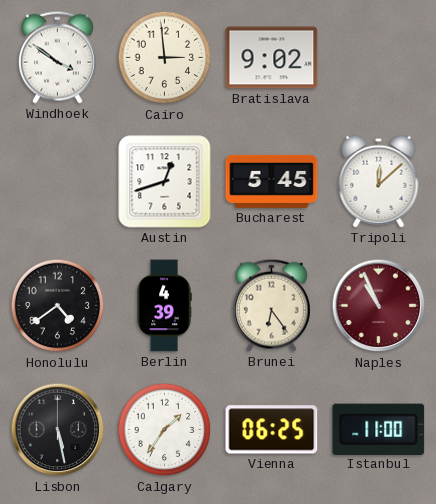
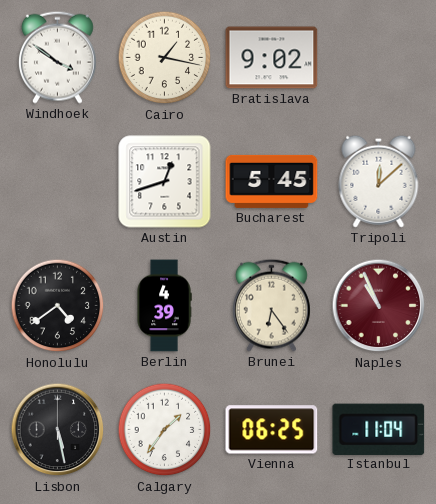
Cairo: 2:59 -> 1:17 (165, 58)
Istanbul: 11:00 -> 11:04 (379, 429)
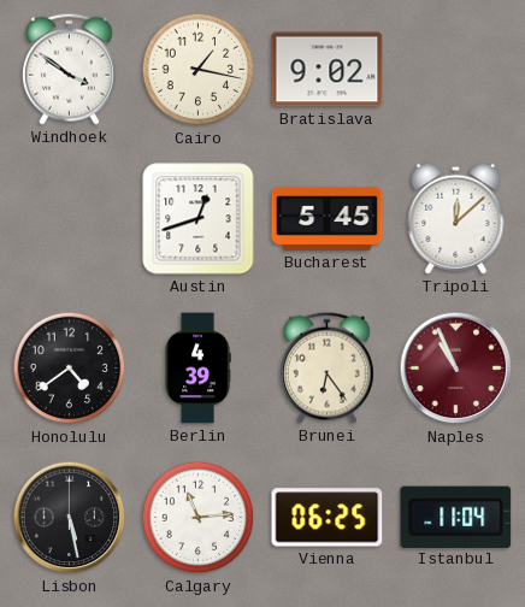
Calgary: 1:36 -> 11:14 (199, 518)
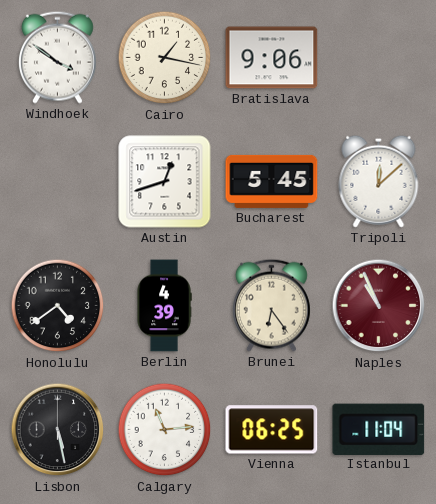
Bratislava: 9:02 -> 9:06 (272, 58)
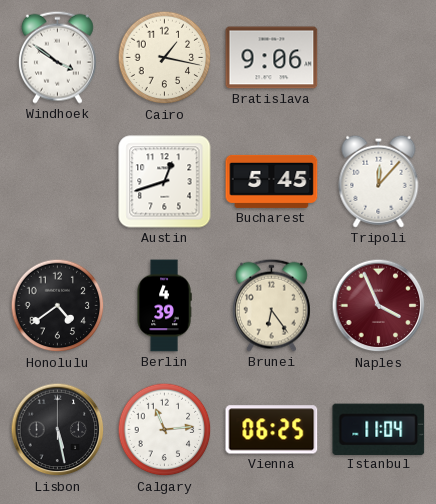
Tripoli: 12:08 -> 12:07 (379, 181)
Naples: 10:56 -> 3:56 (379, 306)
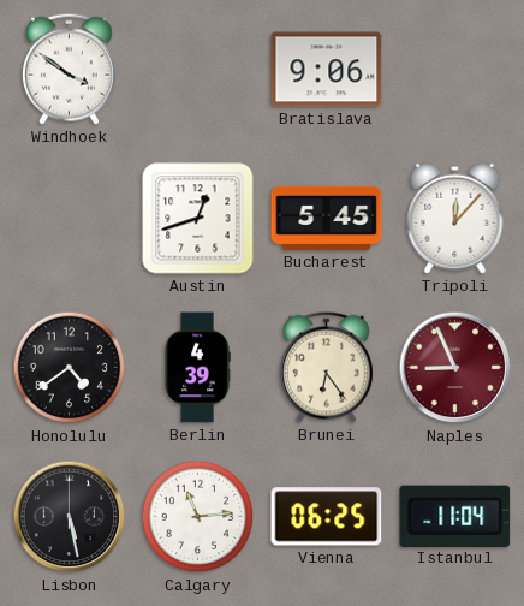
Cairo: 1:17 -> none (165, 58)
Naples: 3:56 -> 8:56 (455, 368)
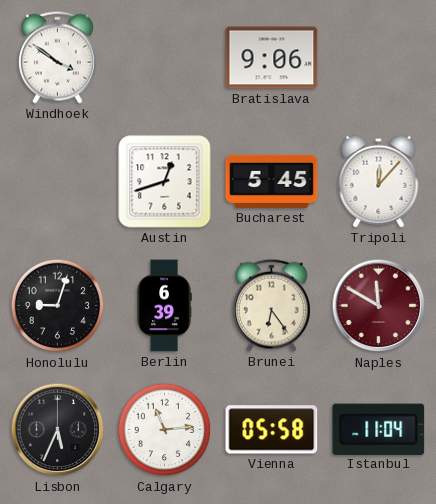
Honolulu: 4:39 -> 9:03 (58, 306)
Berlin: 4:39 -> 6:39 (164, 306)
Naples: 8:56 -> 11:50 (379, 306)
Lisbon: 5:28 -> 5:34 (58, 430)
Vienna: 06:25 -> 05:58 (272, 430)
